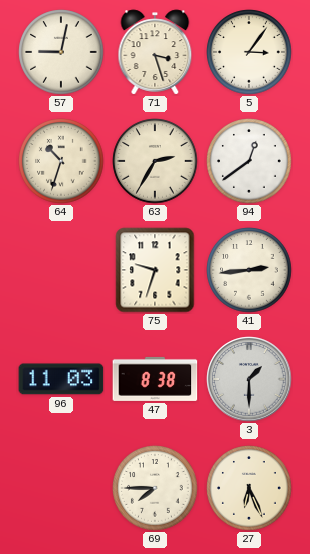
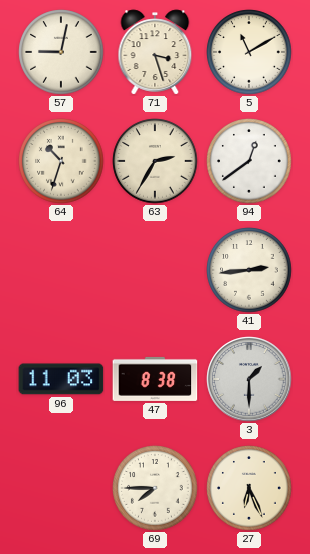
5: 3:06 -> 11:10 (249, 52)
75: 9:33 -> none (155, 270)
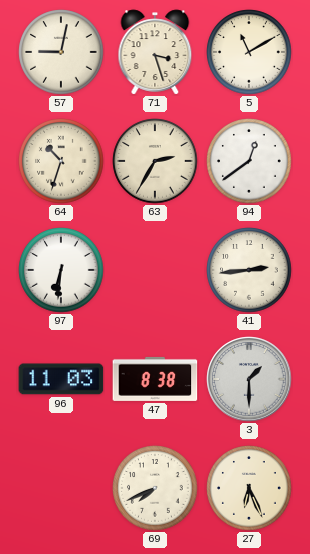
97: none -> 6:31 (61, 270)
69: 7:45 -> 7:41 (155, 488)
